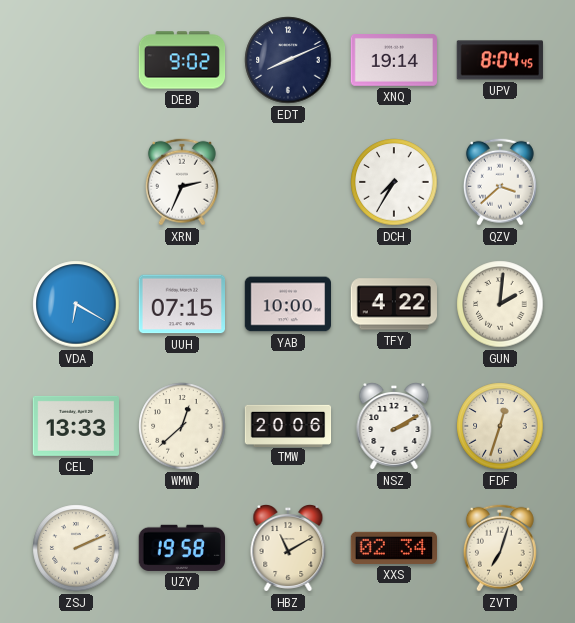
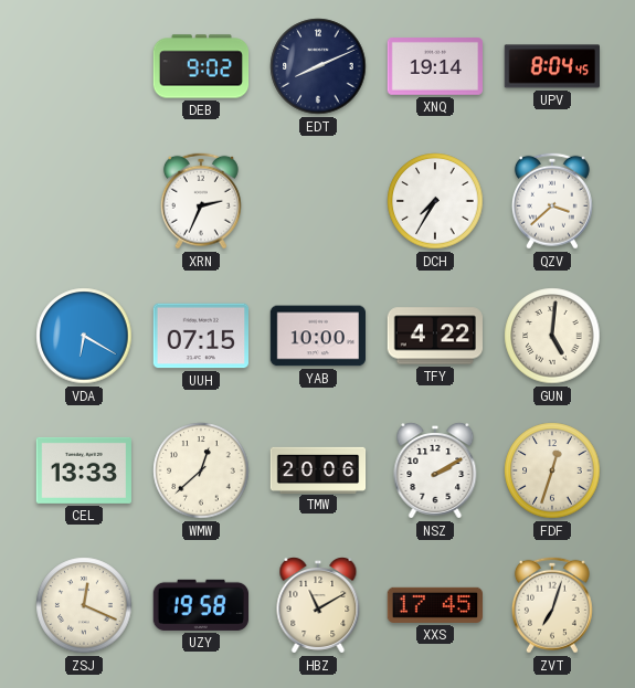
GUN: 2:01 -> 5:01 (552, 336)
ZSJ: 2:11 -> 12:19 (84, 605)
XXS: 02:34 -> 17:45 (434, 605)
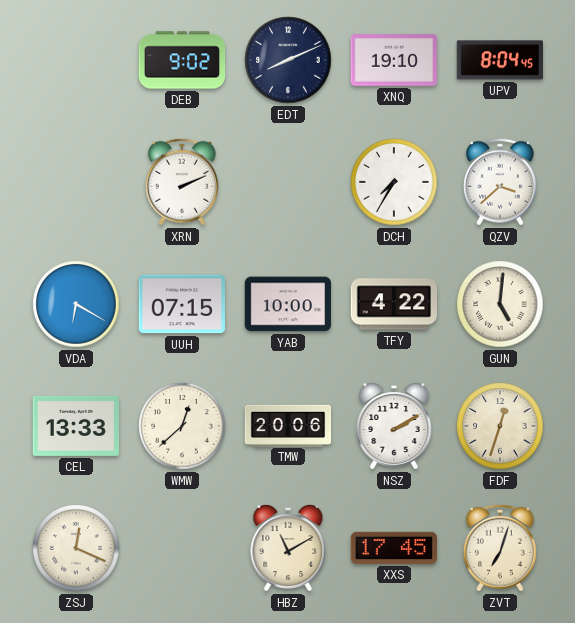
XNQ: 19:14 -> 19:10 (394, 61)
XRN: 2:34 -> 2:11 (182, 182)
UZY: 19:58 -> none (200, 605)
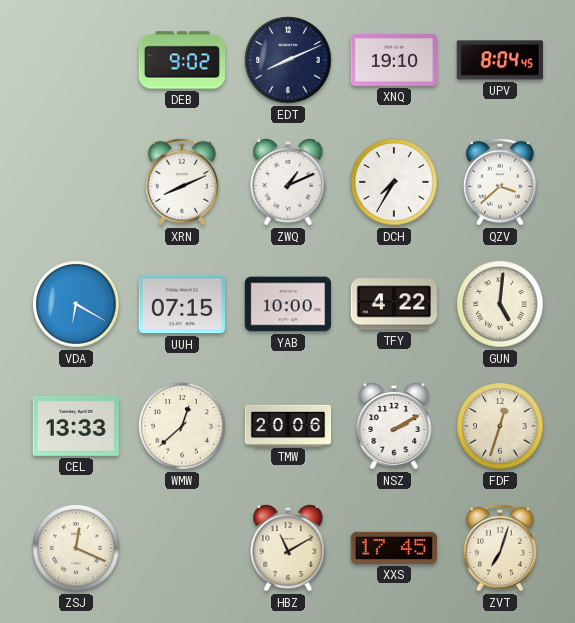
XRN: 2:11 -> 8:11 (182, 182)
ZWQ: none -> 1:11 (288, 183)
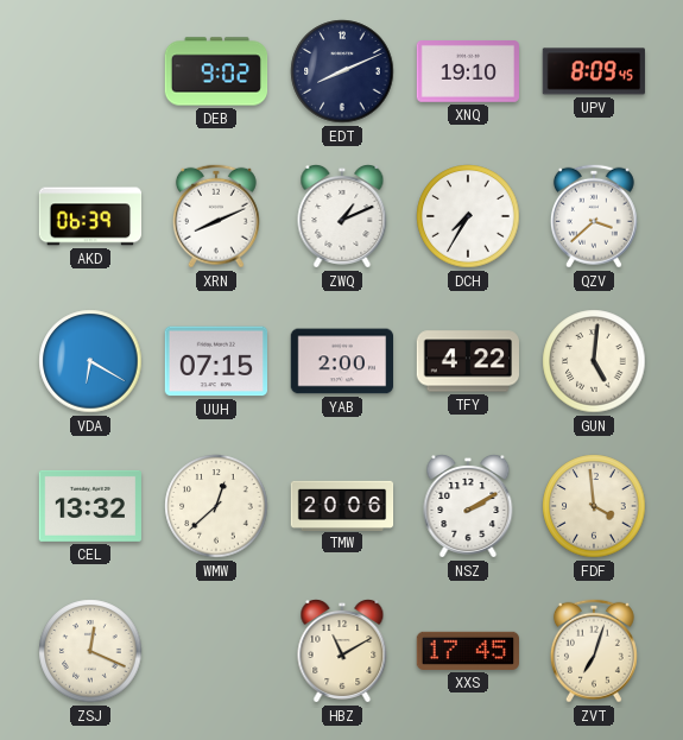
UPV: 8:04 -> 8:09 (593, 71)
AKD: none -> 06:39 (90, 216)
YAB: 10:00 -> 2:00 (342, 361)
CEL: 13:33 -> 13:32 (89, 506)
FDF: 12:33 -> 3:59 (594, 506)
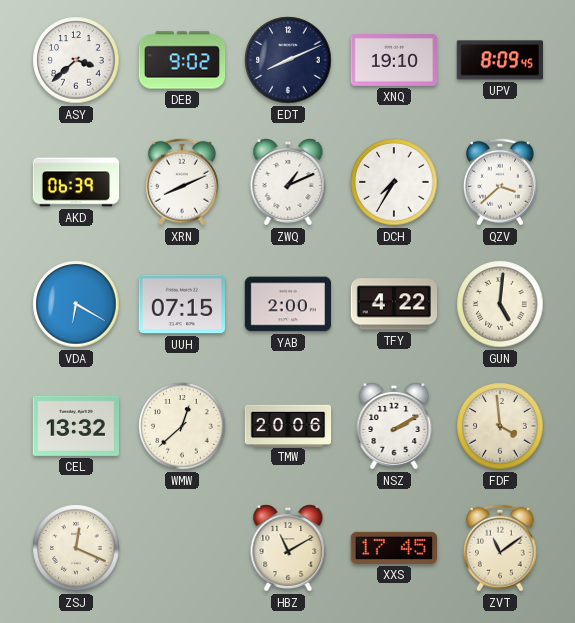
ASY: none -> 3:38 (76, 60)
ZVT: 7:03 -> 11:09 (500, 548)
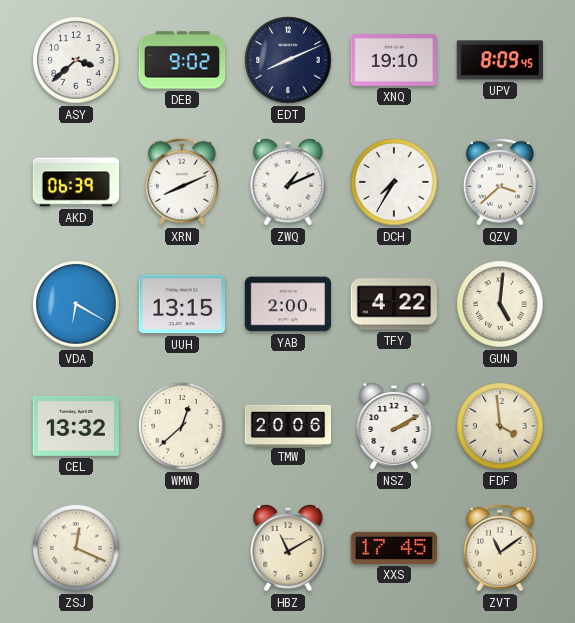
UUH: 07:15 -> 13:15 (181, 304)
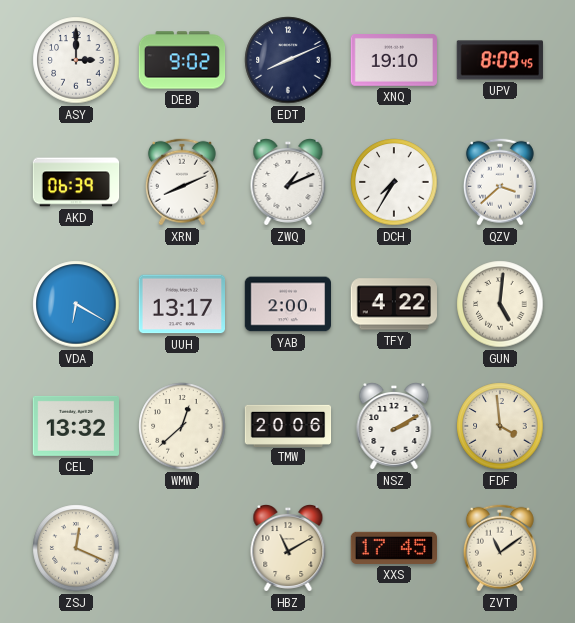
ASY: 3:38 -> 3:00 (76, 60)
UUH: 13:15 -> 13:17 (181, 304)
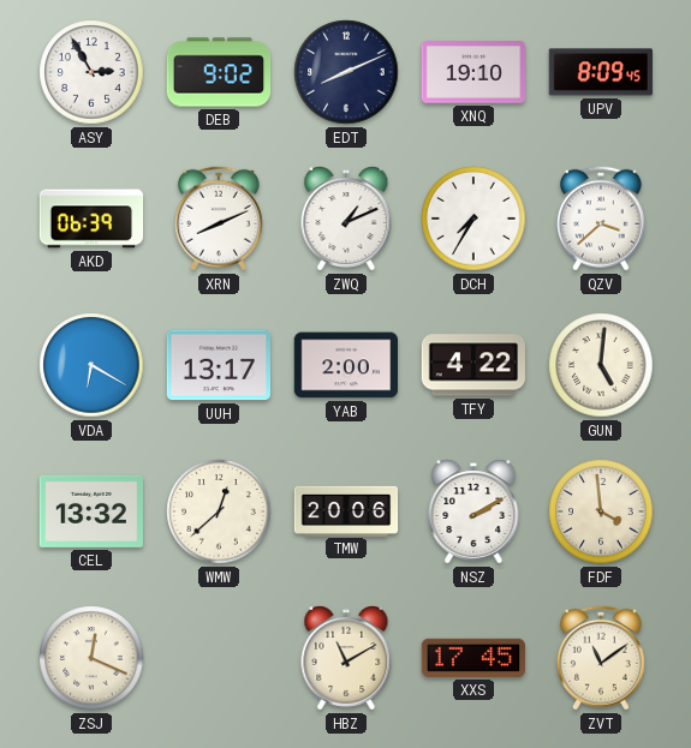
ASY: 3:00 -> 2:55 (91, 72)
